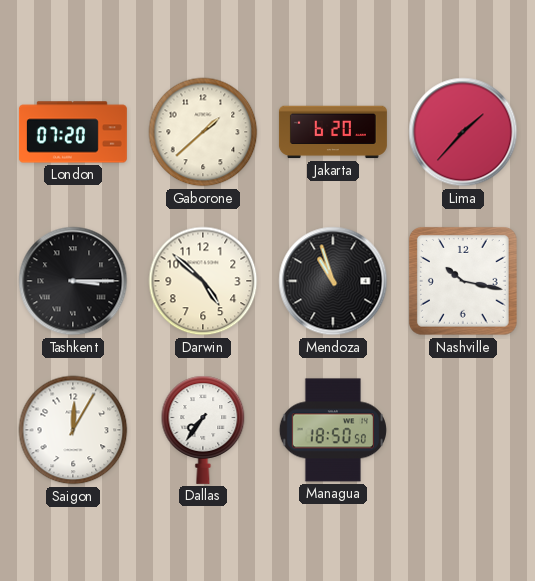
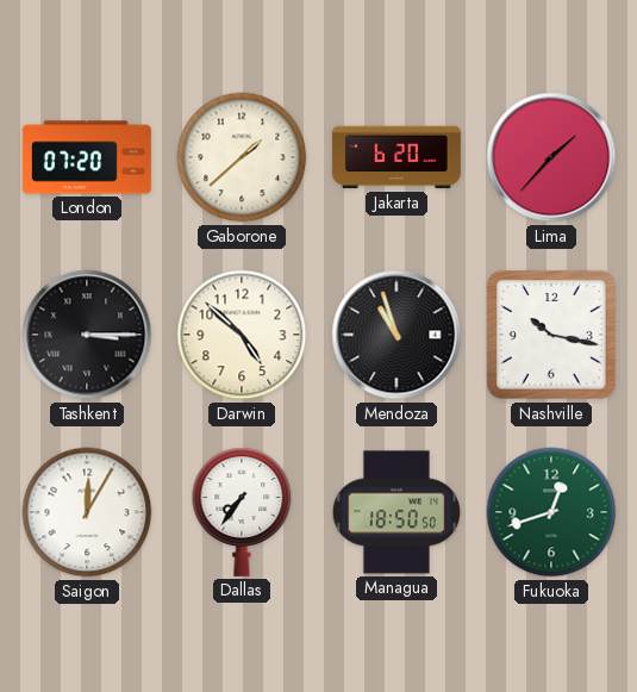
Fukuoka: none -> 12:42 (551, 512)
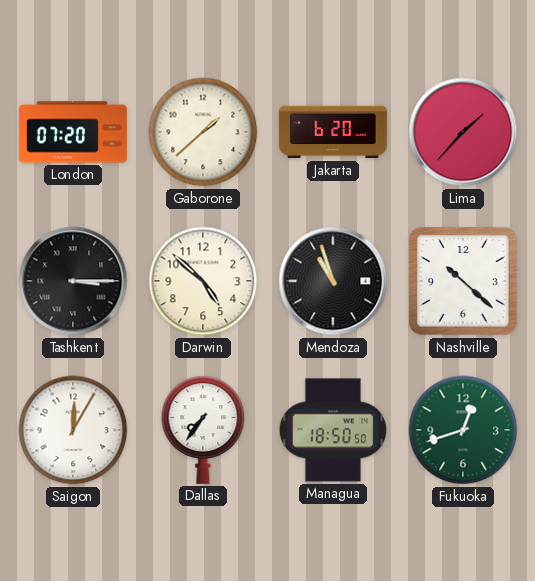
Nashville: 10:17 -> 10:22 (464, 282)
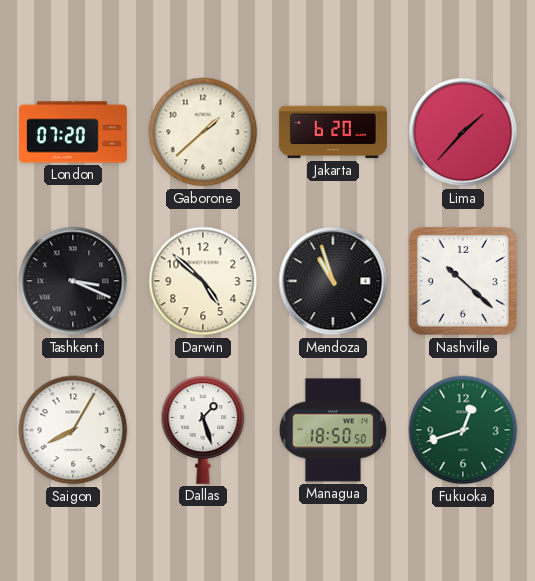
Tashkent: 3:15 -> 3:19 (73, 281)
Saigon: 12:05 -> 8:05 (73, 430)
Dallas: 7:36 -> 1:27 (203, 430)
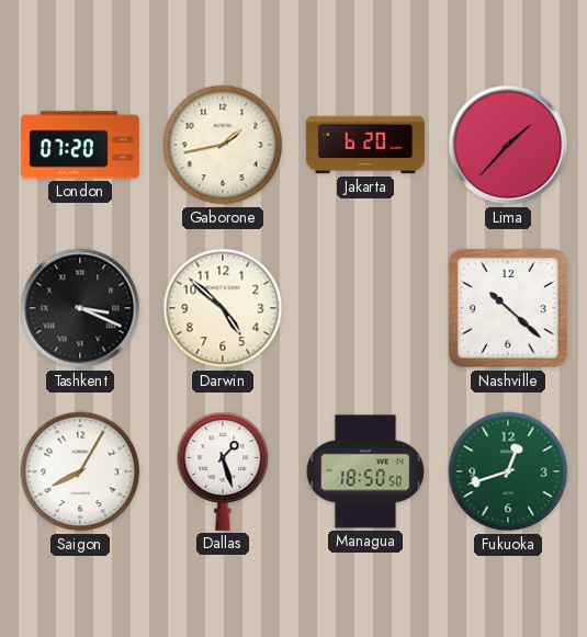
Gaborone: 1:38 -> 1:43 (223, 145)
Mendoza: 10:57 -> none (333, 281)
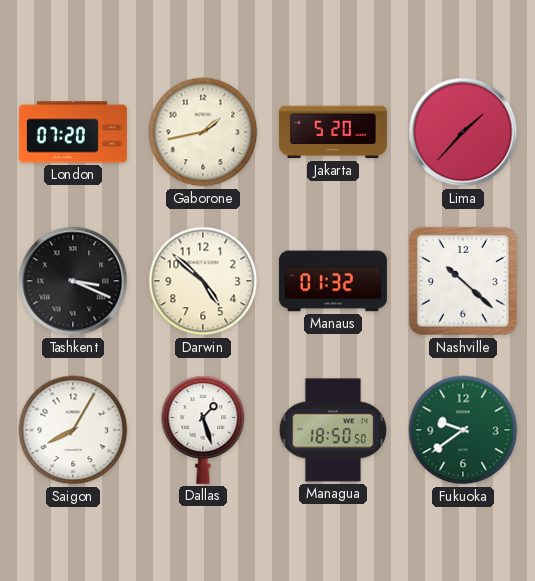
Jakarta: 6:20 -> 5:20 (333, 132)
Manaus: none -> 01:32 (333, 281)
Fukuoka: 12:42 -> 9:39 (463, 430)
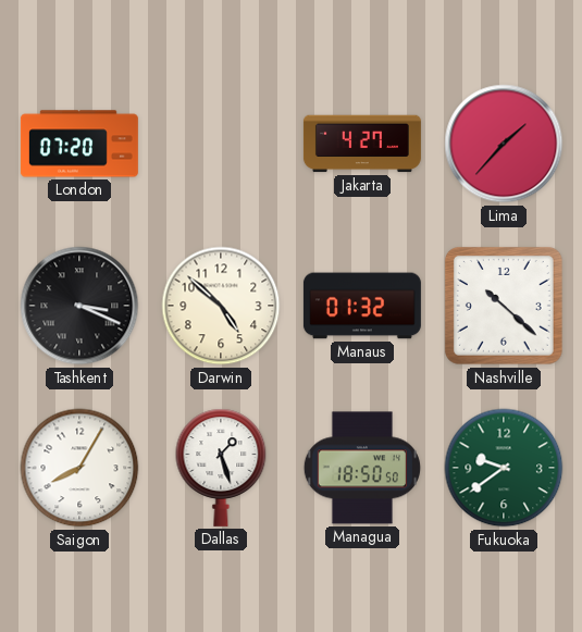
Gaborone: 1:43 -> none (203, 132)
Jakarta: 5:20 -> 4:27 (362, 144)
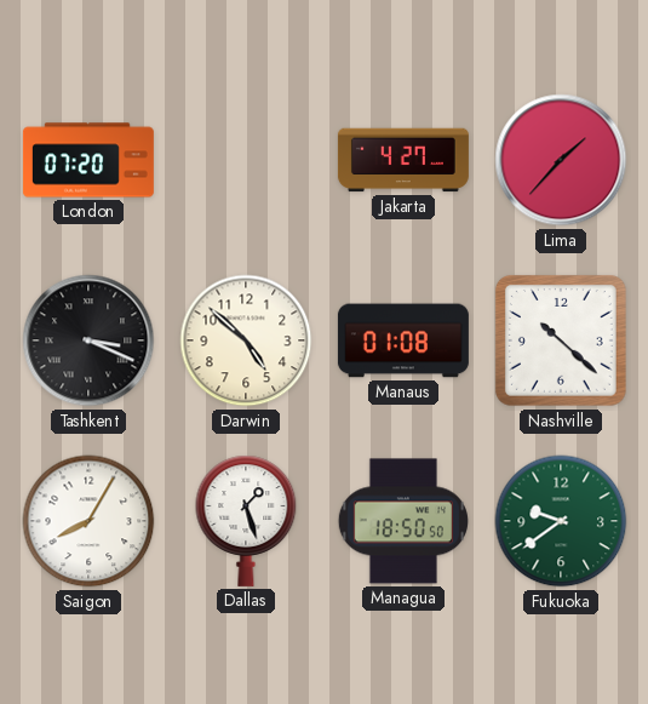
Manaus: 01:32 -> 01:08 (403, 340)
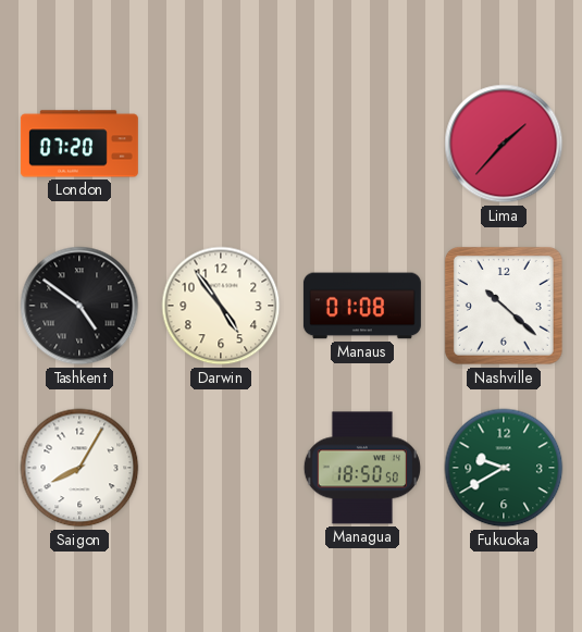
Jakarta: 4:27 -> none (403, 160)
Tashkent: 3:19 -> 4:51 (79, 306)
Darwin: 4:52 -> 4:54 (221, 306)
Dallas: 1:27 -> none (246, 521)
Fukuoka: 9:39 -> 9:40 (504, 468)
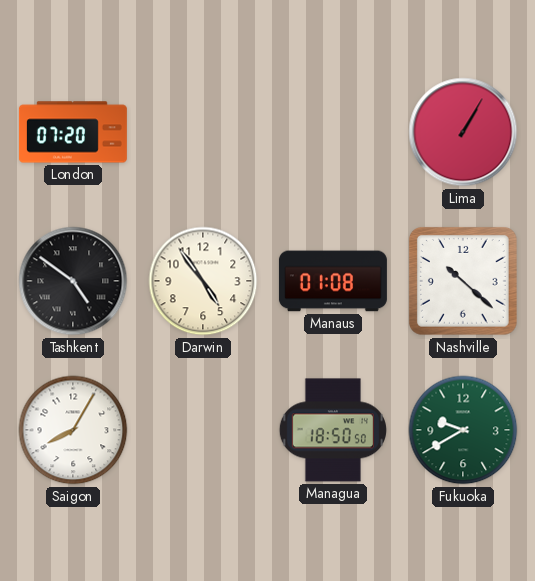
Lima: 1:37 -> 1:05 (463, 132)
